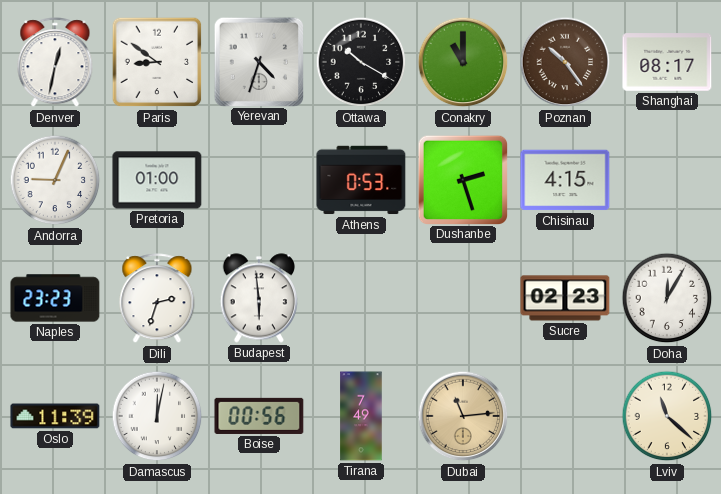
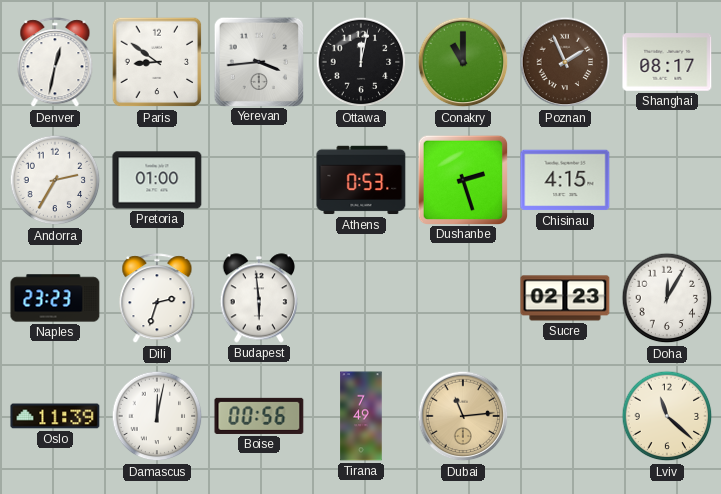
Yerevan: 4:33 -> 3:44 (258, 61)
Ottawa: 10:20 -> 12:02 (361, 62)
Poznan: 10:24 -> 1:56 (565, 62)
Andorra: 9:04 -> 2:35 (55, 180)
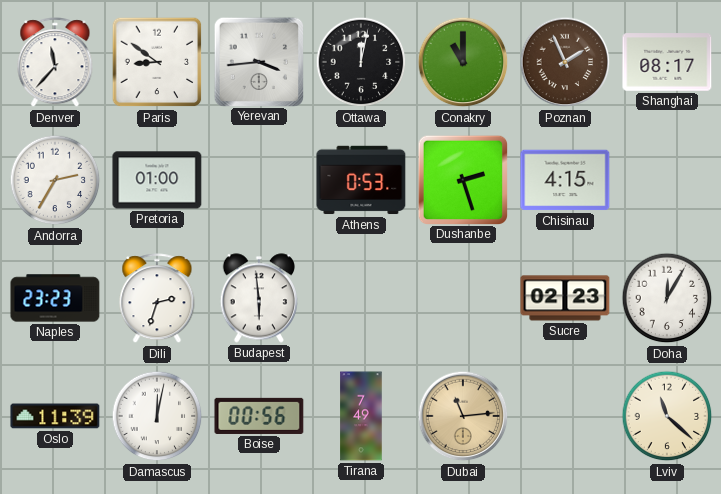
Denver: 12:32 -> 11:37 (55, 63)
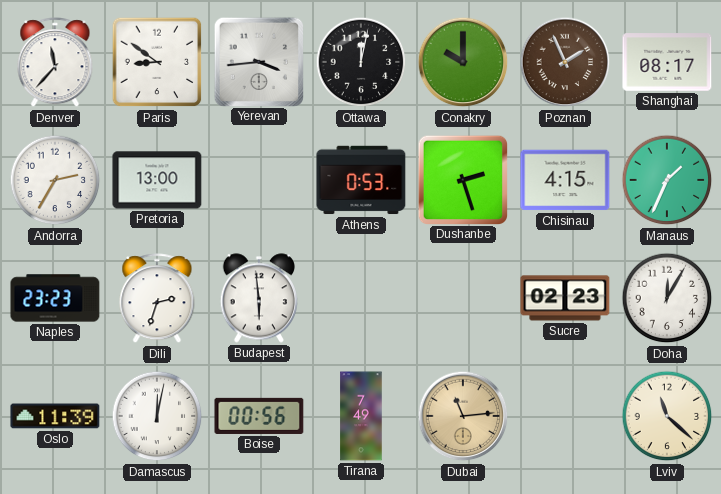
Conakry: 11:00 -> 10:00 (463, 62)
Pretoria: 01:00 -> 13:00 (157, 180)
Manaus: none -> 1:34 (667, 180)
